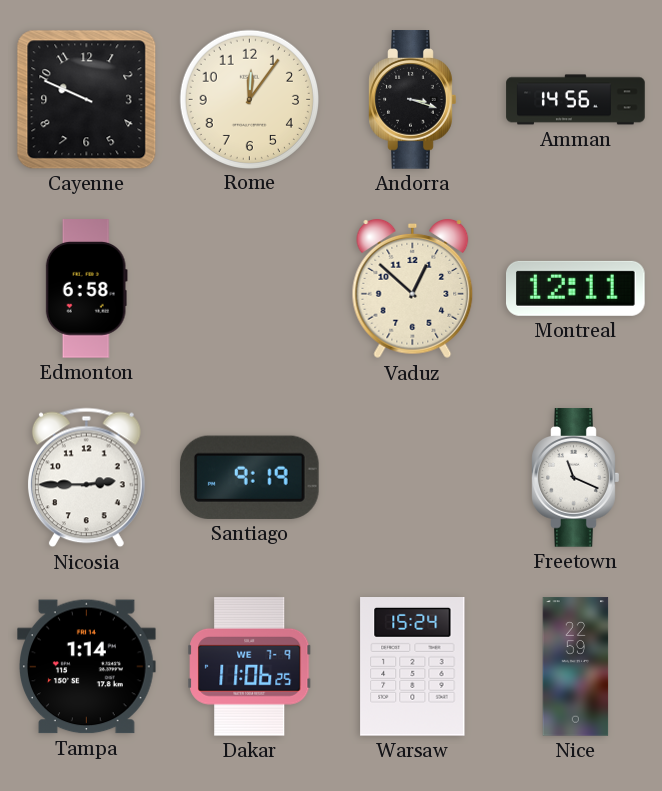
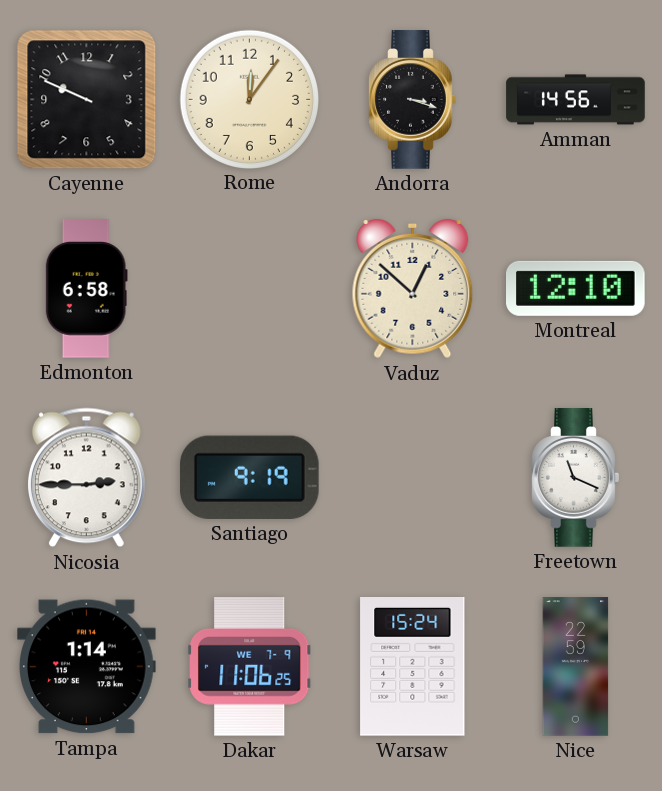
Montreal: 12:11 -> 12:10 (576, 288)
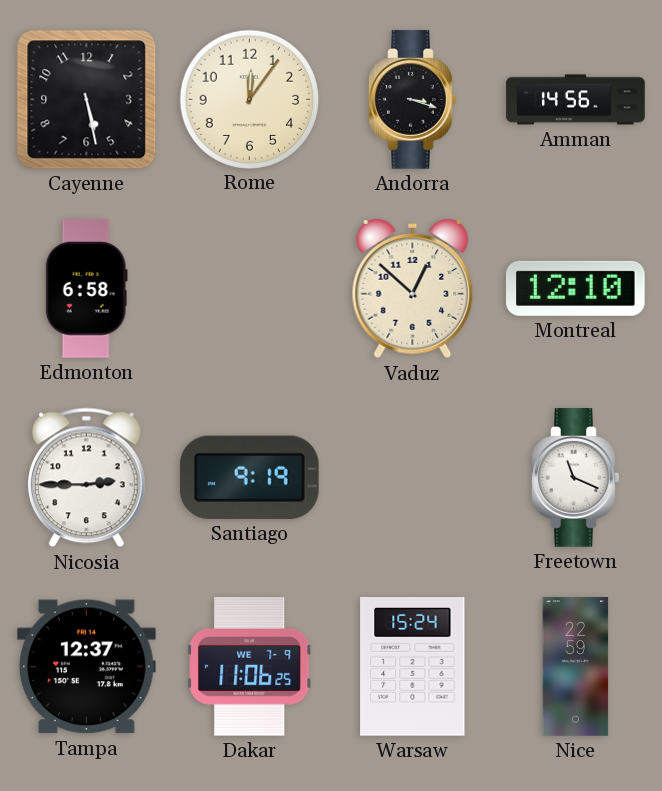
Cayenne: 9:49 -> 5:28 (87, 100)
Tampa: 1:14 -> 12:37 (87, 667)
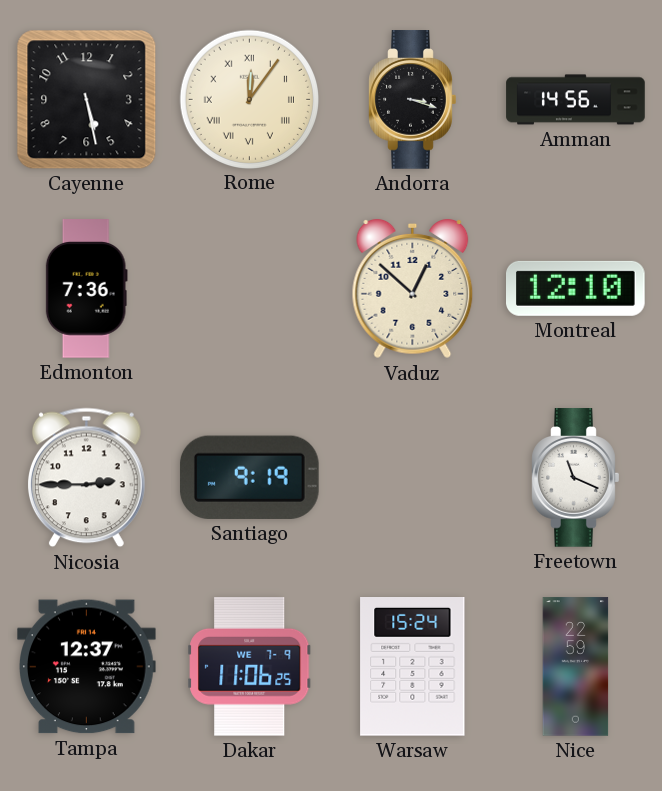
Rome numerals: Arabic -> Roman (249, 99)
Edmonton: 6:58 -> 7:36 (86, 289)
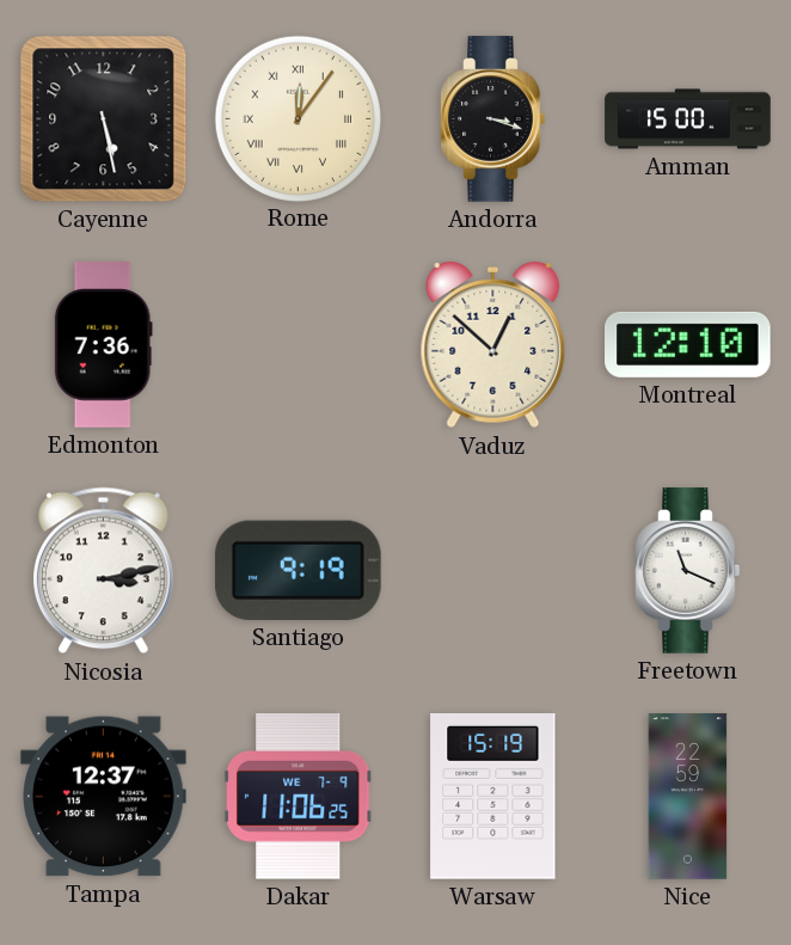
Amman: 14:56 -> 15:00 (688, 119)
Nicosia: 2:45 -> 3:13 (103, 571)
Warsaw: 15:24 -> 15:19 (493, 797)
